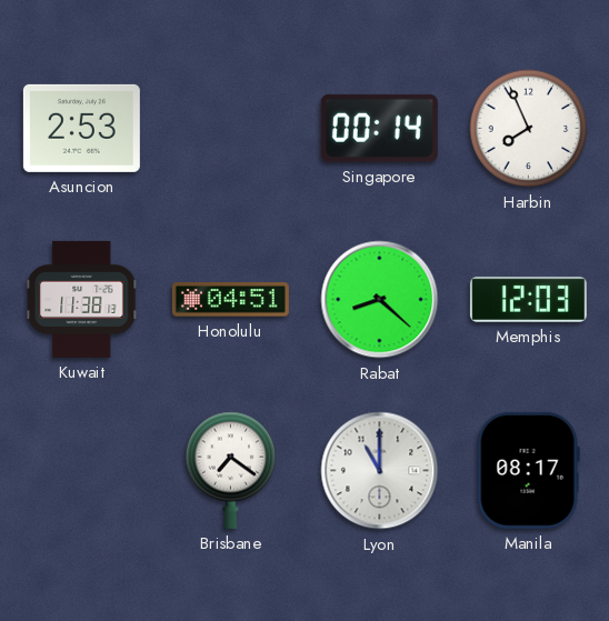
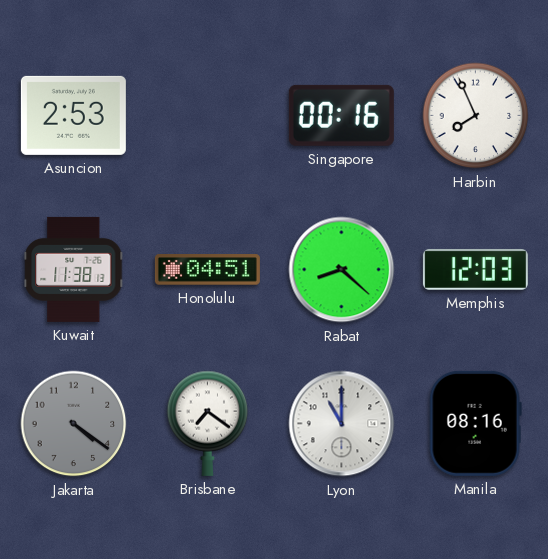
Singapore: 00:14 -> 00:16 (341, 115)
Jakarta: none -> 4:21 (74, 424)
Manila: 08:17 -> 08:16 (475, 423)
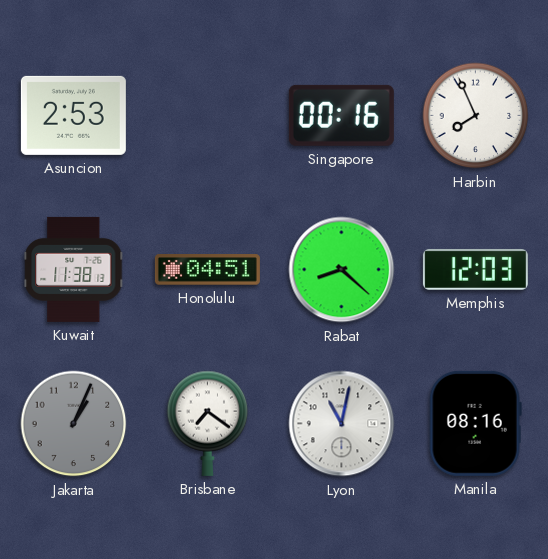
Jakarta: 4:21 -> 1:04 (74, 424)
Lyon: 11:00 -> 11:02 (342, 424)
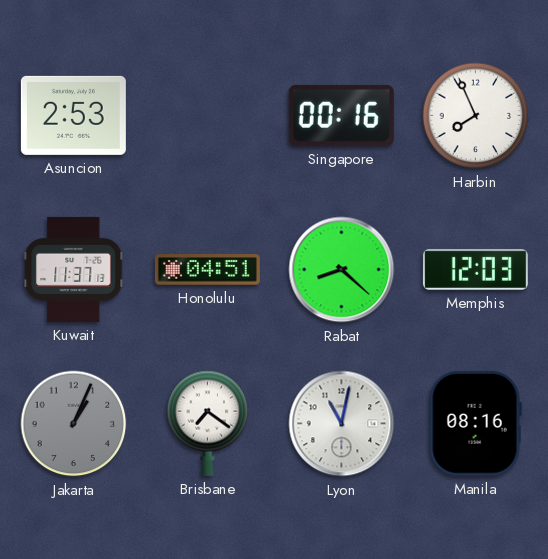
Kuwait: 11:38 -> 11:37 (74, 269)
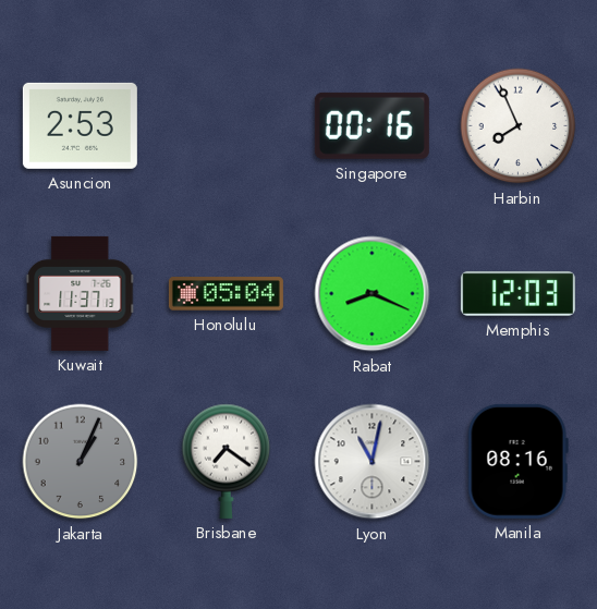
Honolulu: 04:51 -> 05:04 (226, 294)
Rabat: 8:22 -> 8:19 (373, 294)
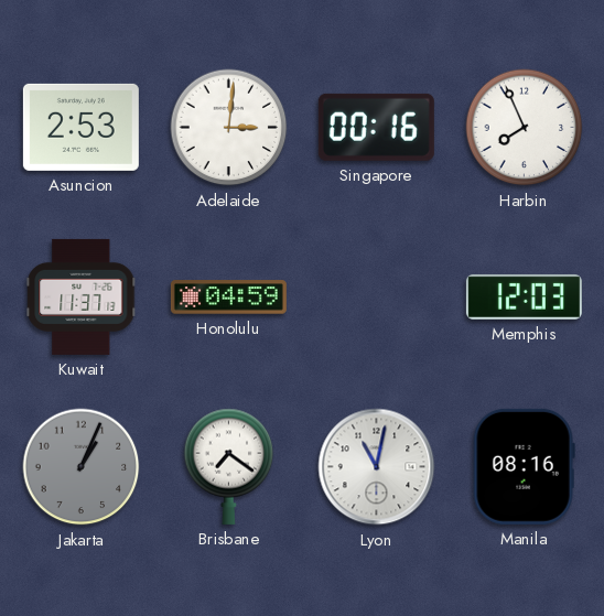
Adelaide: none -> 3:01 (229, 128)
Honolulu: 05:04 -> 04:59 (228, 298)
Rabat: 8:19 -> none (373, 294)
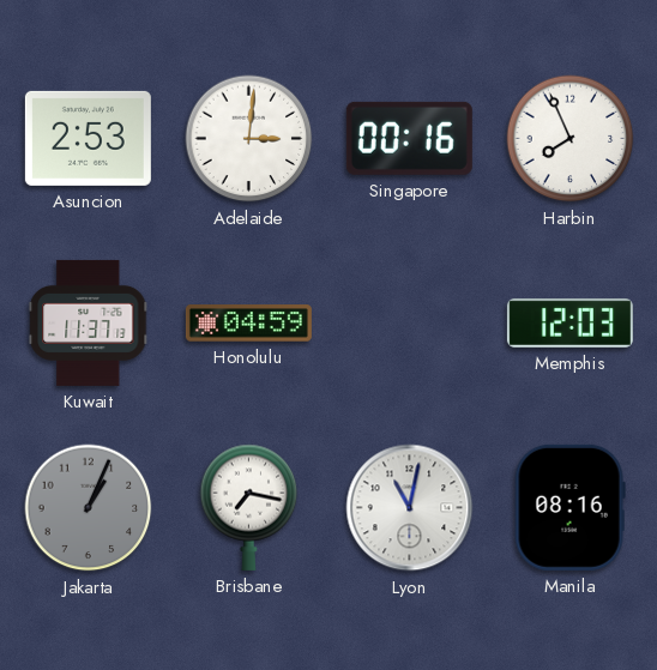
Brisbane: 7:21 -> 7:17 (249, 507)
